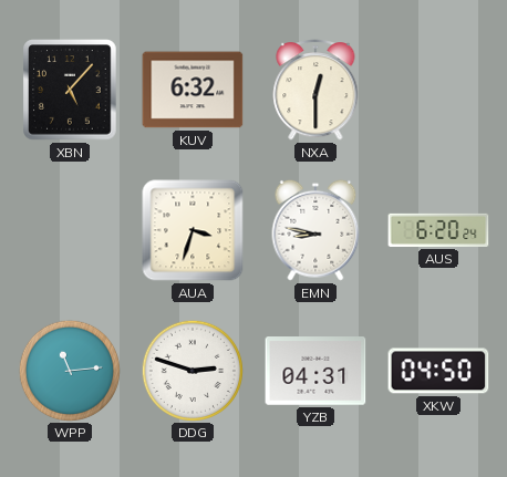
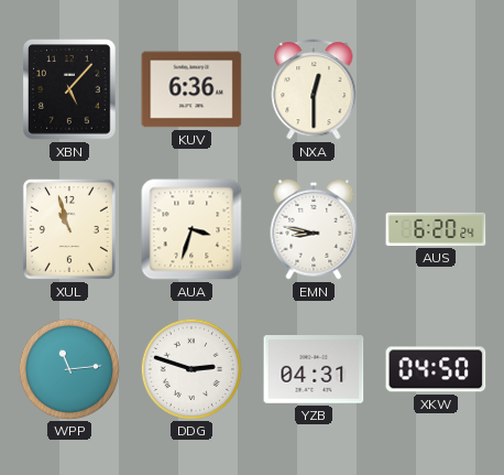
KUV: 6:32 -> 6:36 (191, 89)
XUL: none -> 10:57 (69, 229)
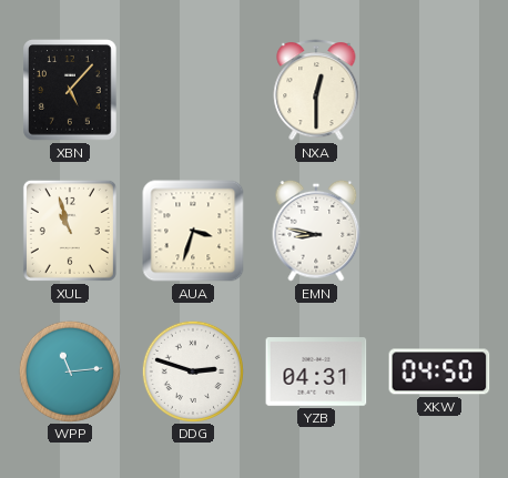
KUV: 6:36 -> none (191, 89)
AUS: 6:20 -> none (436, 229)
